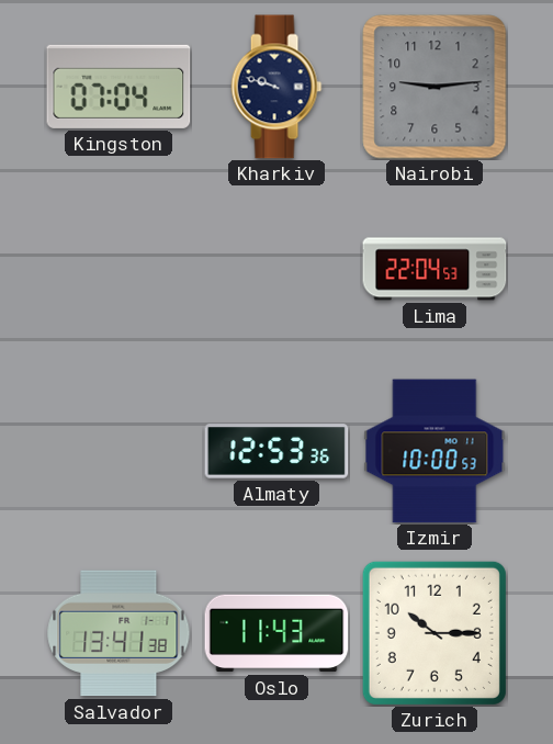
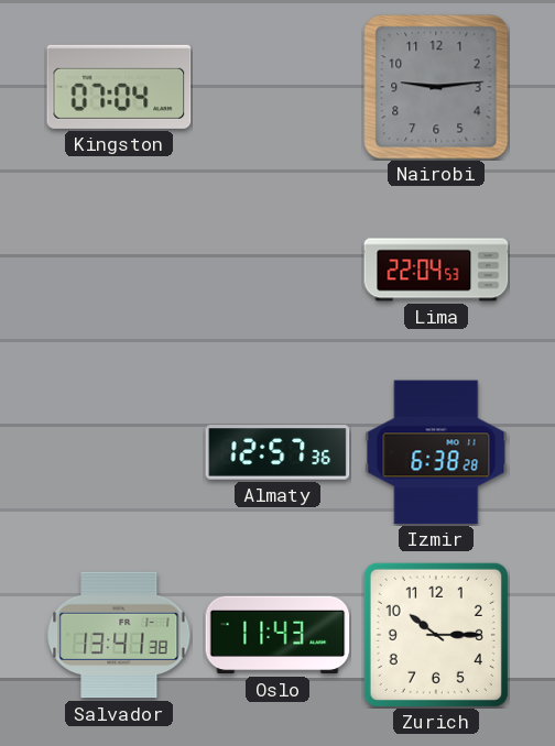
Kharkiv: 9:48 -> none (276, 87)
Almaty: 12:53 -> 12:57 (277, 452)
Izmir: 10:00 -> 6:38 (436, 452)
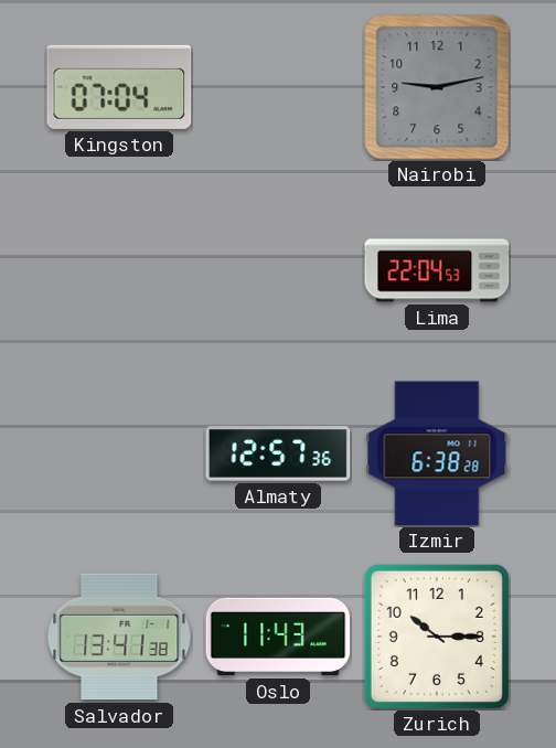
Nairobi: 9:14 -> 9:13 (437, 87)
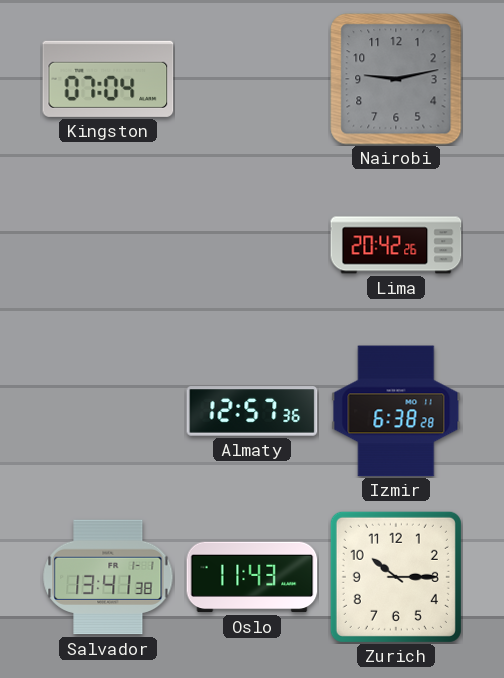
Lima: 22:04 -> 20:42 (396, 245)
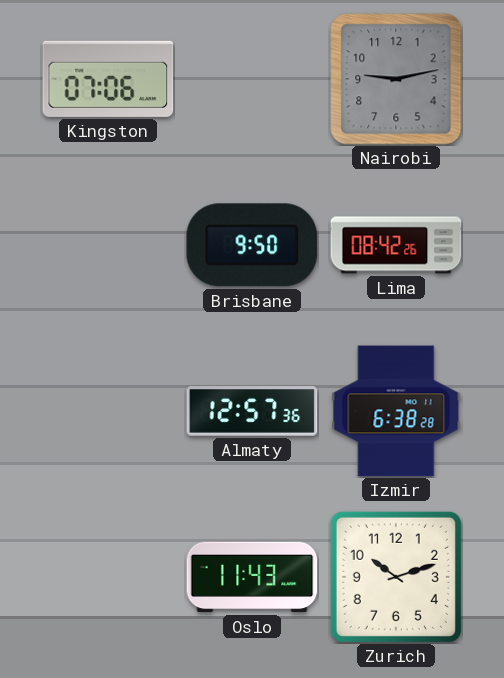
Kingston: 07:04 -> 07:06 (108, 79)
Brisbane: none -> 9:50 (252, 245)
Lima: 20:42 -> 08:42 (396, 245)
Salvador: 13:41 -> none (108, 577)
Zurich: 10:15 -> 10:12 (396, 577)
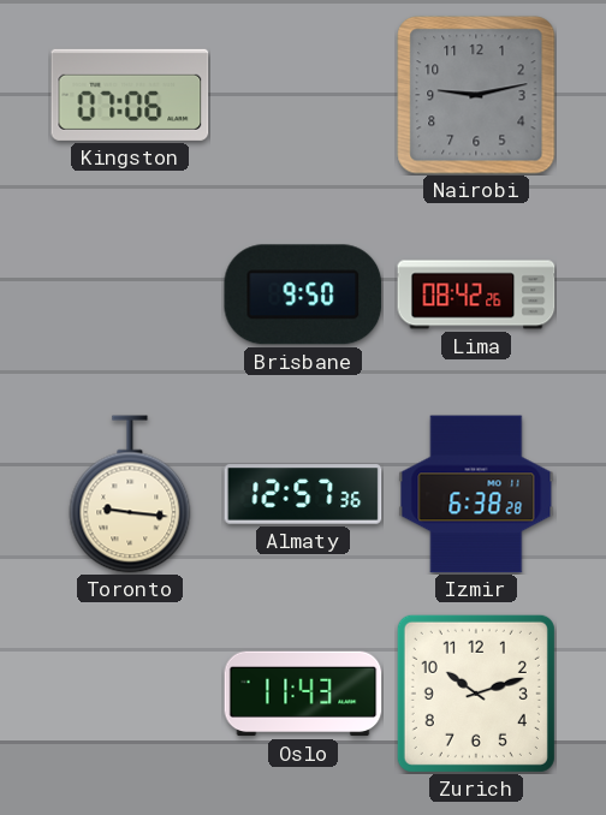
Toronto: none -> 9:16 (130, 494)
